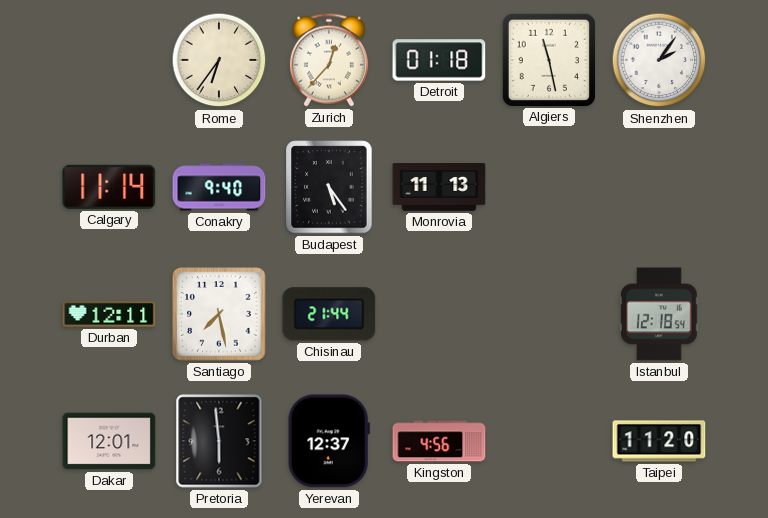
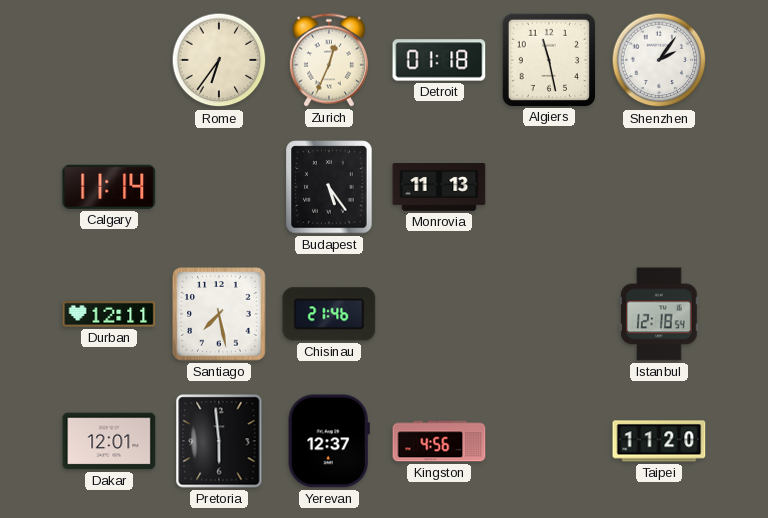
Zurich: 12:37 -> 12:34 (329, 60)
Conakry: 9:40 -> none (219, 187)
Chisinau: 21:44 -> 21:46 (329, 314)
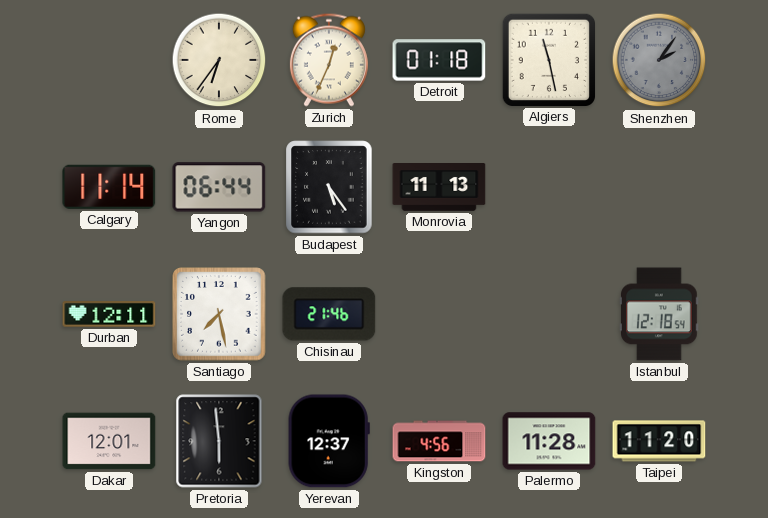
Shenzhen dial: white -> grey (659, 60)
Yangon: none -> 06:44 (219, 187)
Palermo: none -> 11:28 (549, 441)
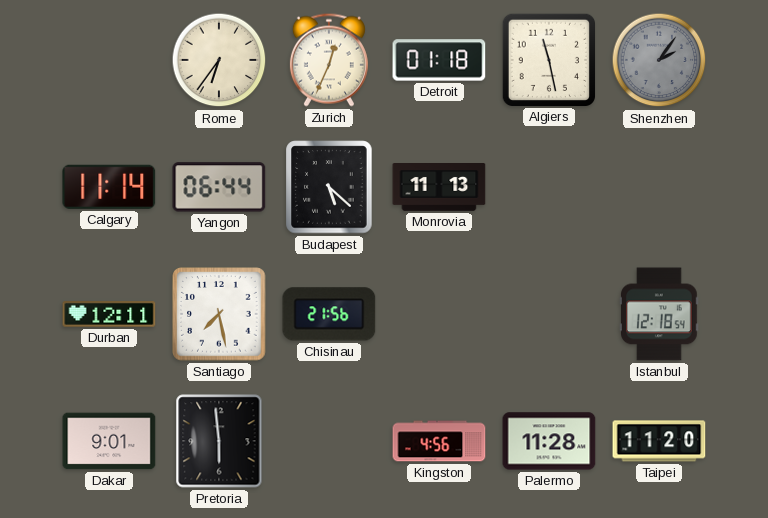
Budapest: 5:24 -> 5:22 (329, 187)
Chisinau: 21:46 -> 21:56 (329, 314)
Dakar: 12:01 -> 9:01 (109, 441)
Yerevan: 12:37 -> none (329, 441)
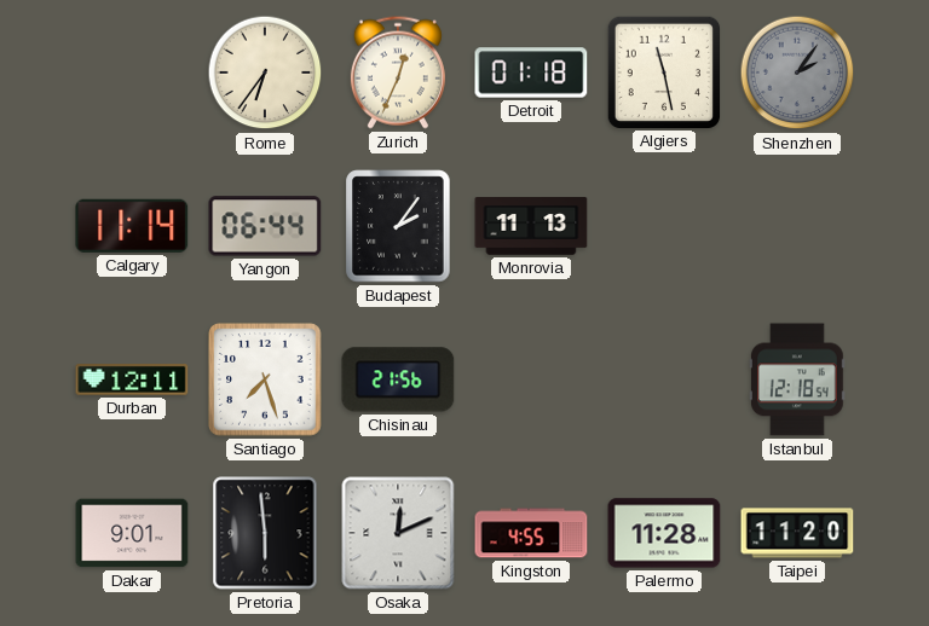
Budapest: 5:22 -> 2:06 (398, 226)
Santiago: 7:28 -> 7:27 (265, 379)
Osaka: none -> 12:11 (398, 533)
Kingston: 4:56 -> 4:55 (531, 533)
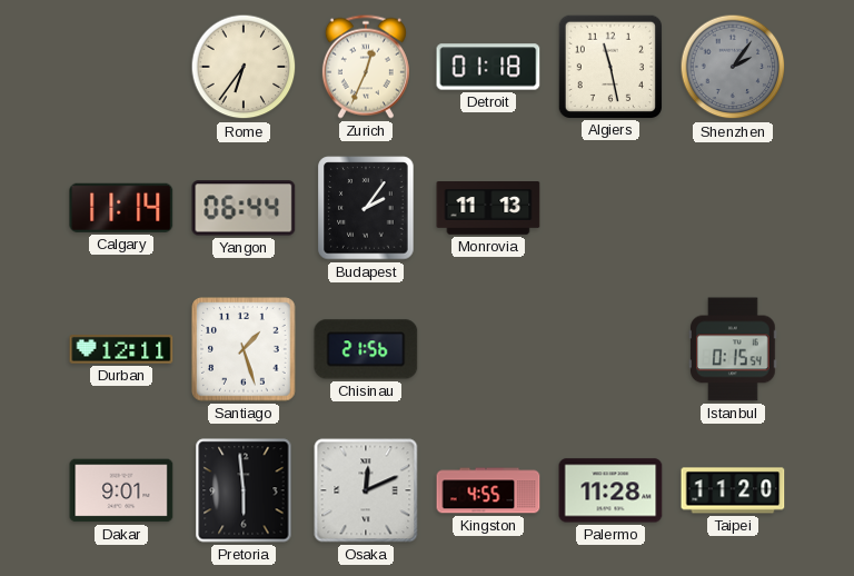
Santiago: 7:27 -> 1:27 (244, 349)
Istanbul: 12:18 -> 0:15 (734, 349)
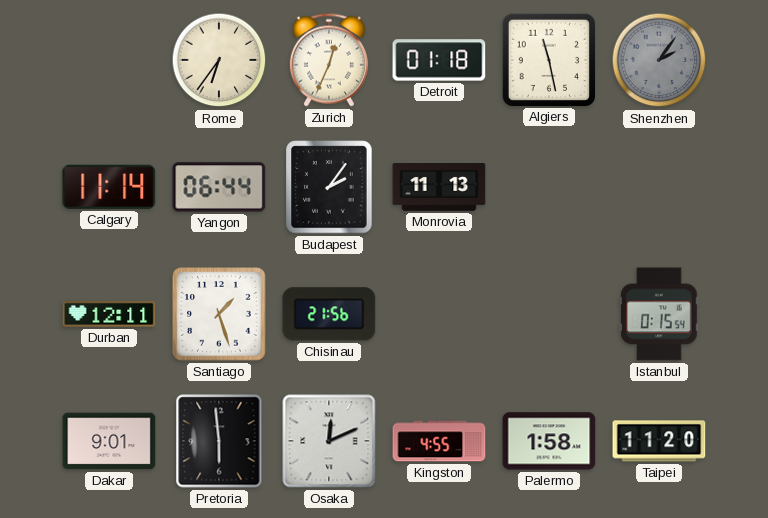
Palermo: 11:28 -> 1:58 (549, 441)
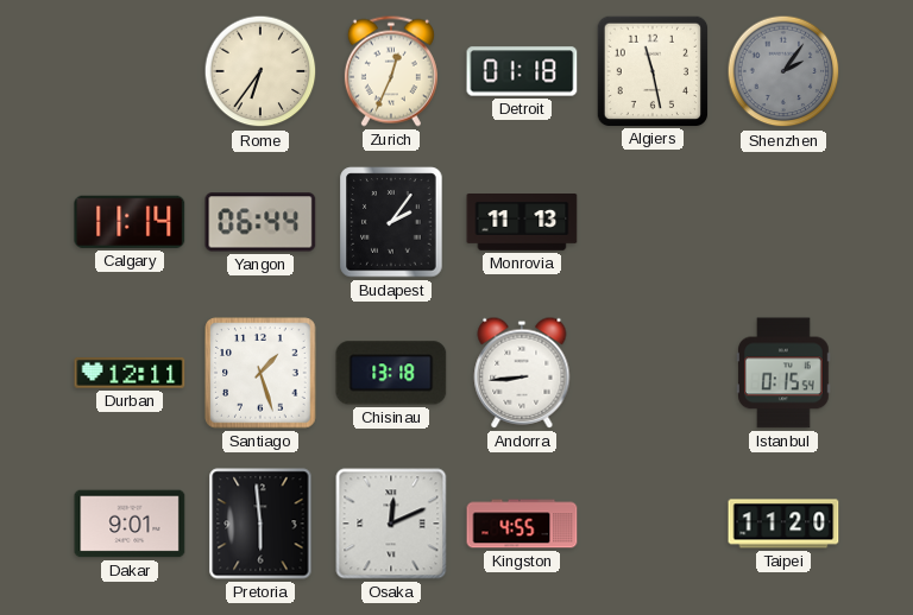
Chisinau: 21:56 -> 13:18 (391, 373)
Andorra: none -> 8:44 (522, 373)
Palermo: 1:58 -> none (549, 441)
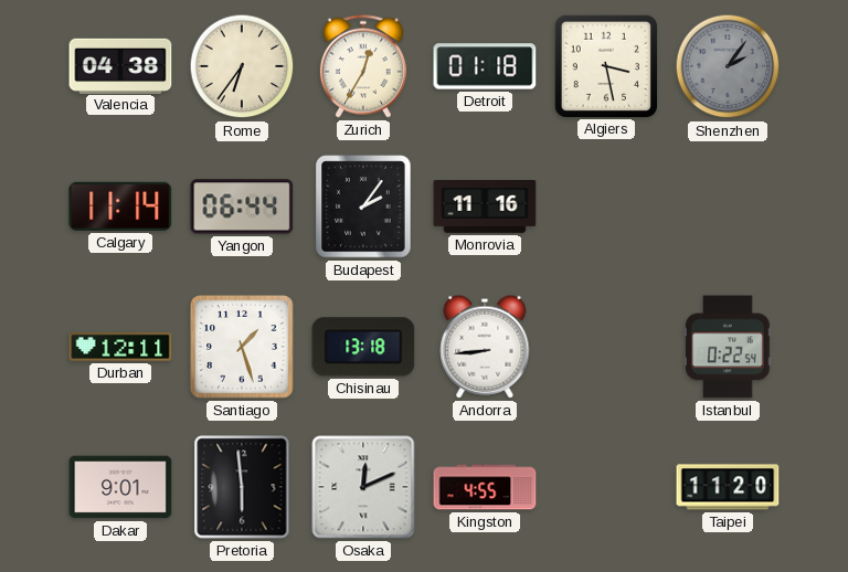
Valencia: none -> 04:38 (120, 65)
Zurich: 12:34 -> 12:35 (363, 66)
Algiers: 11:28 -> 3:28 (605, 65)
Monrovia: 11:13 -> 11:16 (485, 206)
Istanbul: 0:15 -> 0:22 (729, 347)
